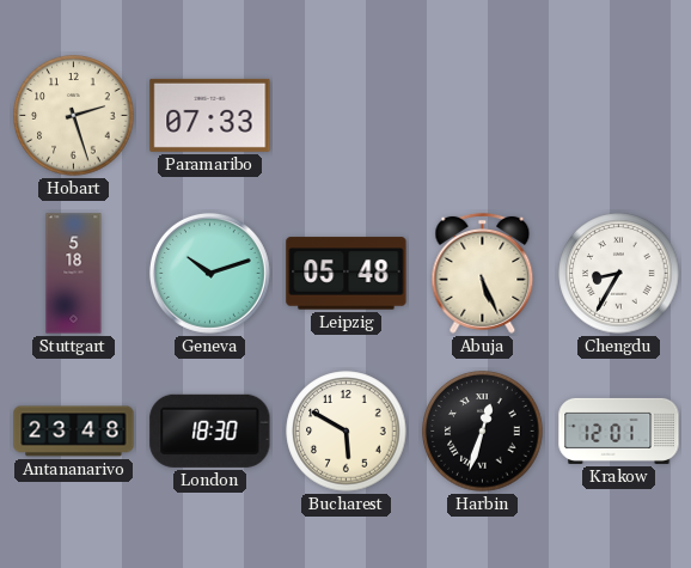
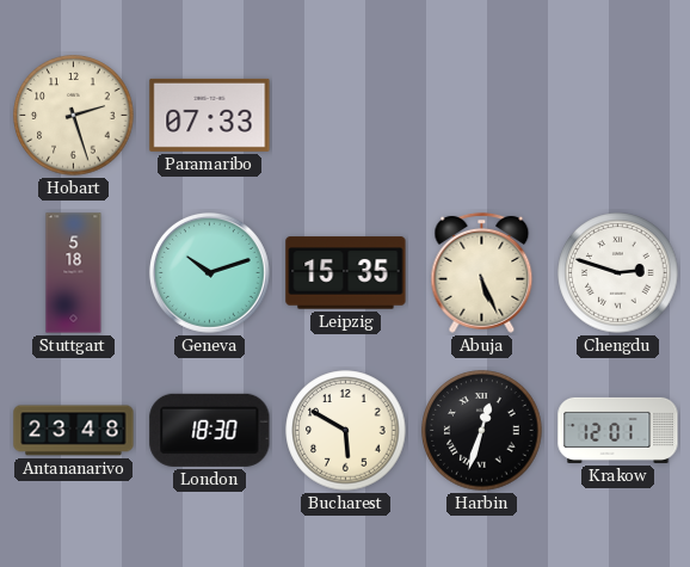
Leipzig: 05:48 -> 15:35 (346, 273)
Chengdu: 8:35 -> 2:48 (618, 273)
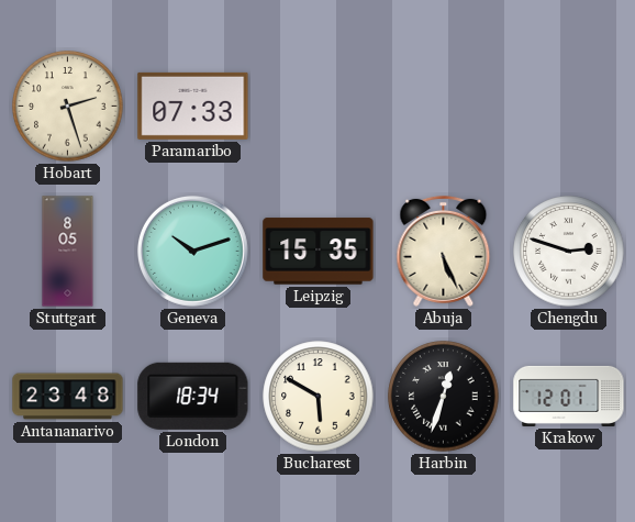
Stuttgart: 5:18 -> 8:05 (68, 252)
London: 18:30 -> 18:34 (193, 396)
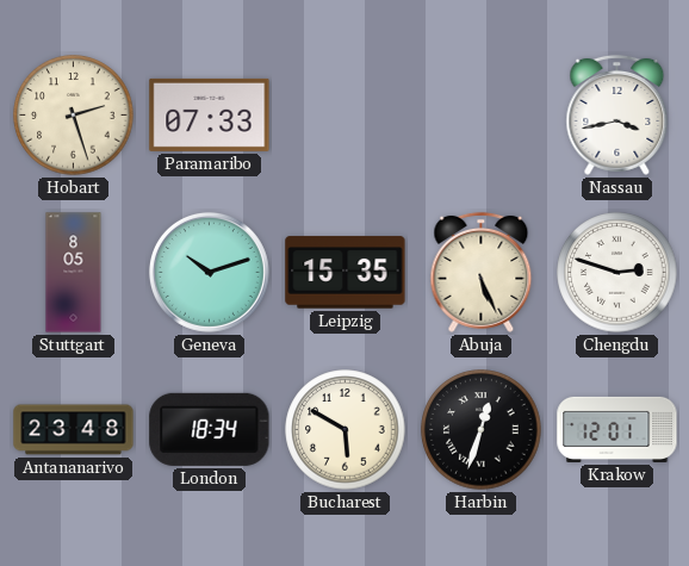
Nassau: none -> 3:43 (617, 114)
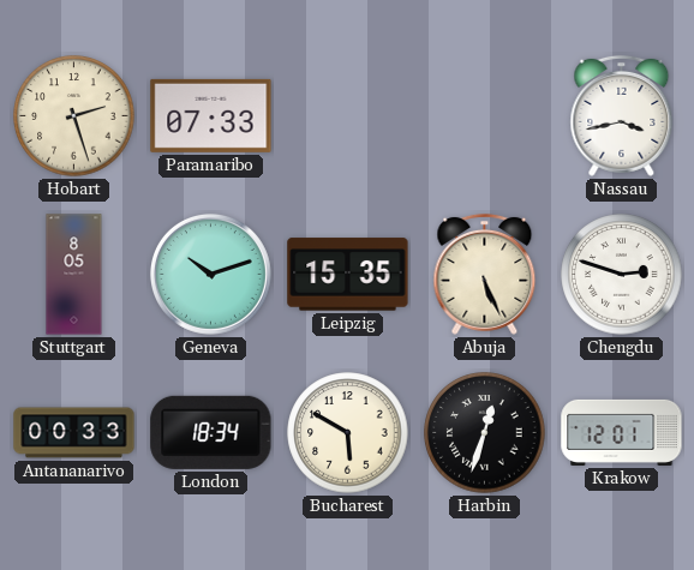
Antananarivo: 23:48 -> 00:33 (74, 433)
